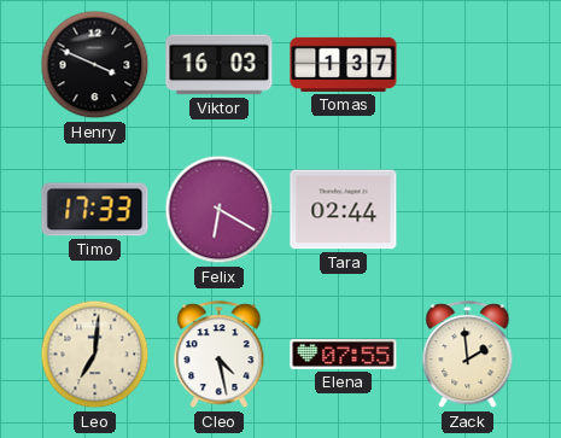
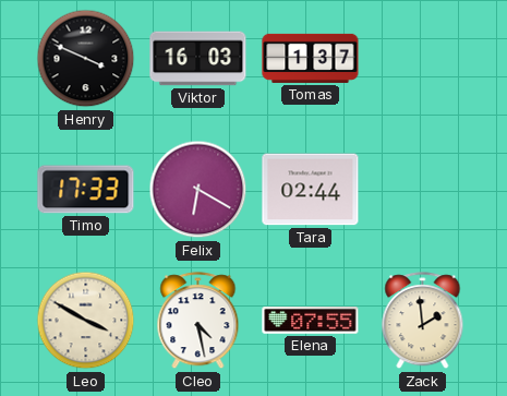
Leo: 7:01 -> 3:50 (86, 321)
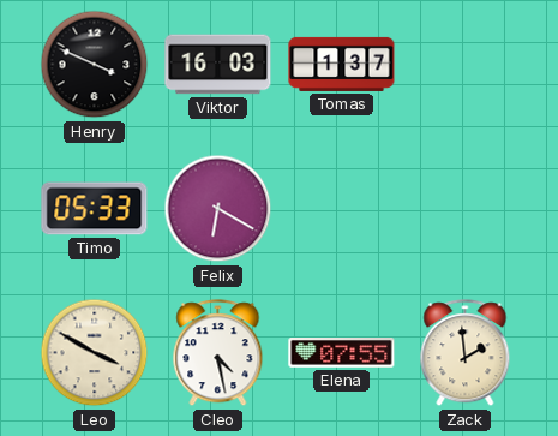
Timo: 17:33 -> 05:33 (95, 209)
Tara: 02:44 -> none (311, 190)
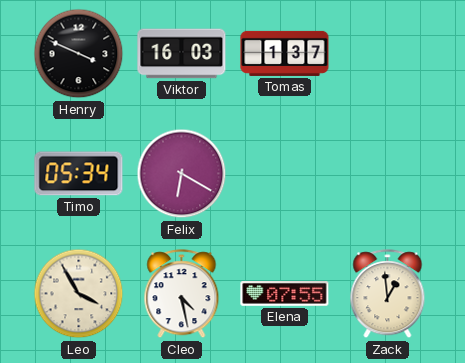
Timo: 05:33 -> 05:34 (79, 174)
Leo: 3:50 -> 3:55 (79, 294)
Zack: 1:59 -> 12:59 (388, 294)
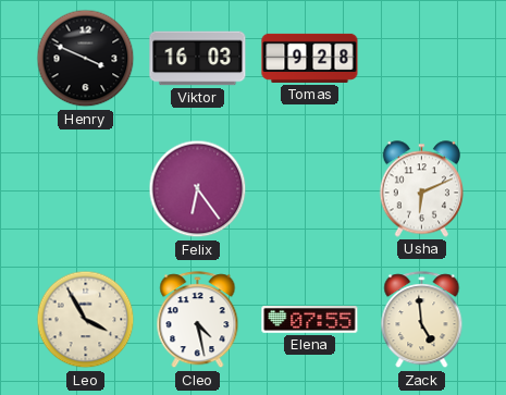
Tomas: 1:37 -> 9:28 (310, 58)
Timo: 05:34 -> none (79, 174)
Felix: 6:20 -> 6:24 (198, 189)
Usha: none -> 6:11 (421, 189)
Zack: 12:59 -> 4:59 (422, 320)
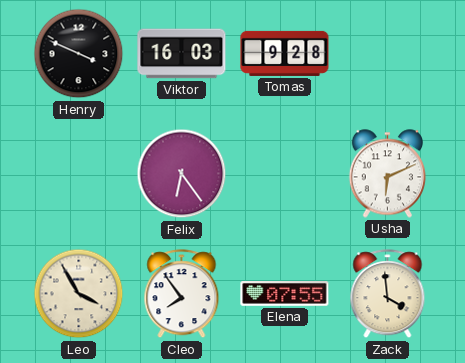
Cleo: 4:28 -> 7:54 (182, 294)
Zack: 4:59 -> 3:59 (388, 294)
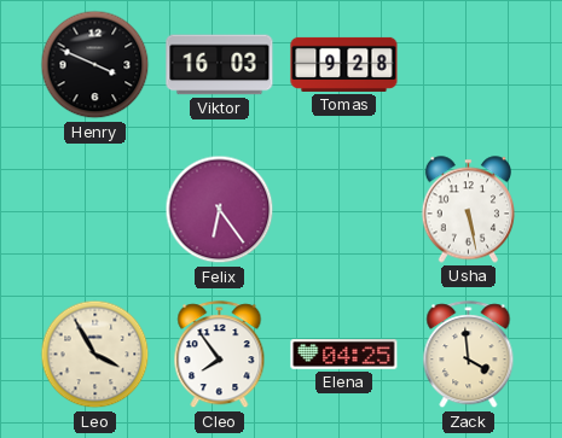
Usha: 6:11 -> 5:28 (468, 210)
Elena: 07:55 -> 04:25 (344, 355)
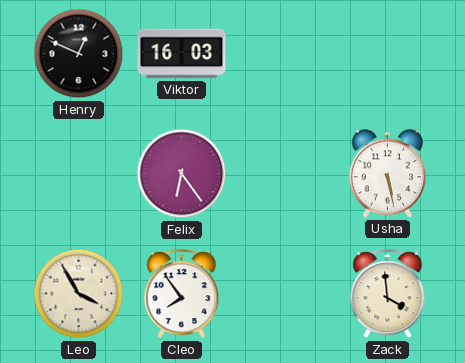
Henry: 3:49 -> 12:49 (79, 54)
Tomas: 9:28 -> none (344, 64)
Elena: 04:25 -> none (344, 355)
